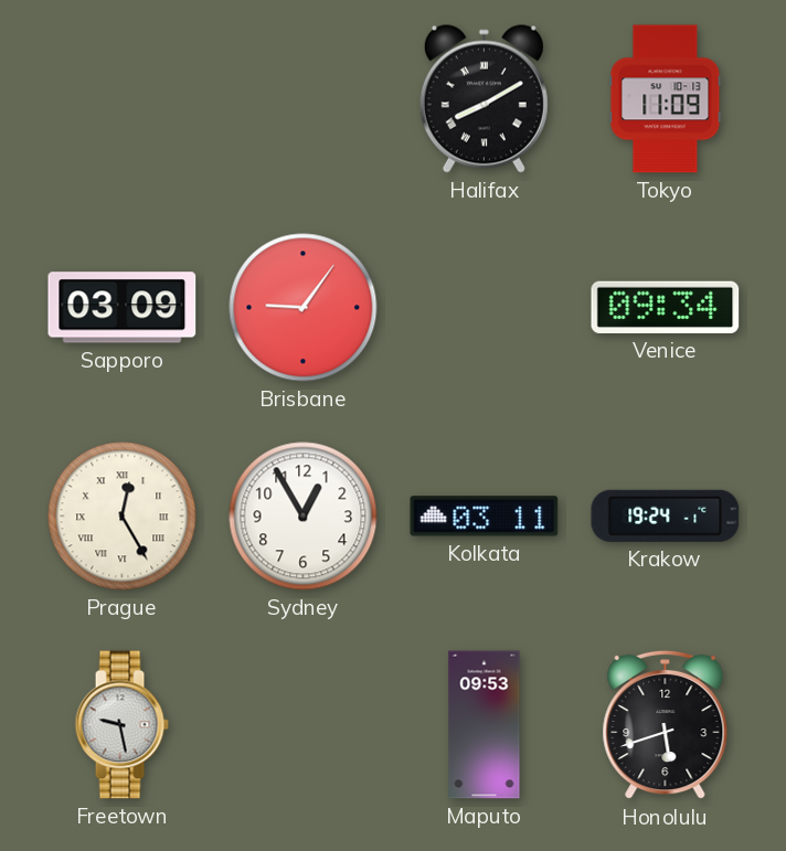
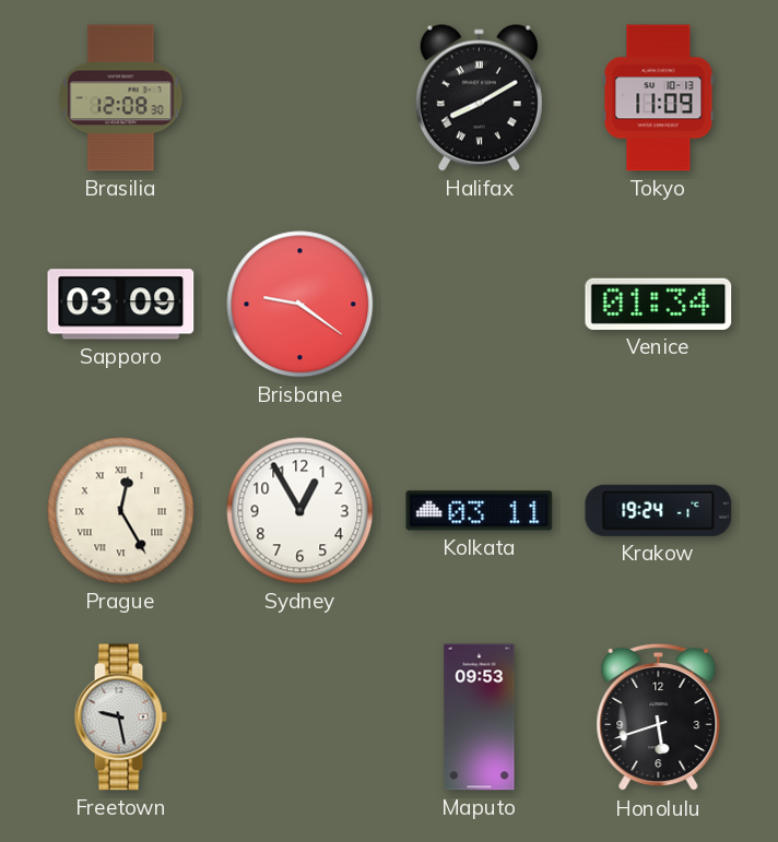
Brasilia: none -> 12:08 (121, 98)
Brisbane: 9:06 -> 9:21 (300, 305)
Venice: 09:34 -> 01:34 (659, 304)
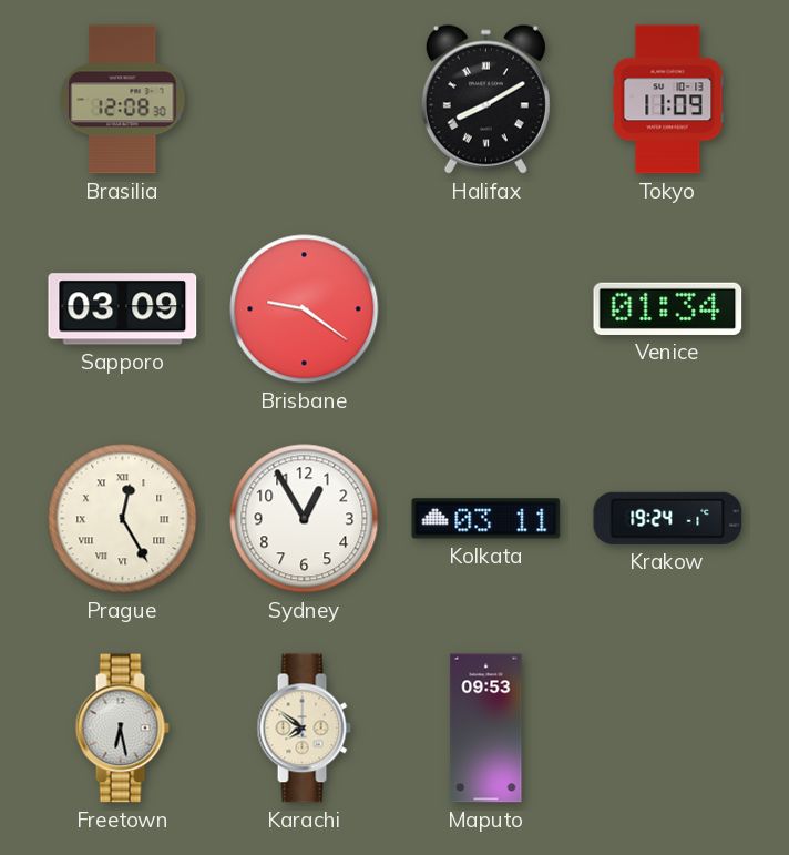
Freetown: 9:28 -> 6:28 (122, 729)
Karachi: none -> 7:51 (304, 729)
Honolulu: 5:42 -> none (659, 718)
